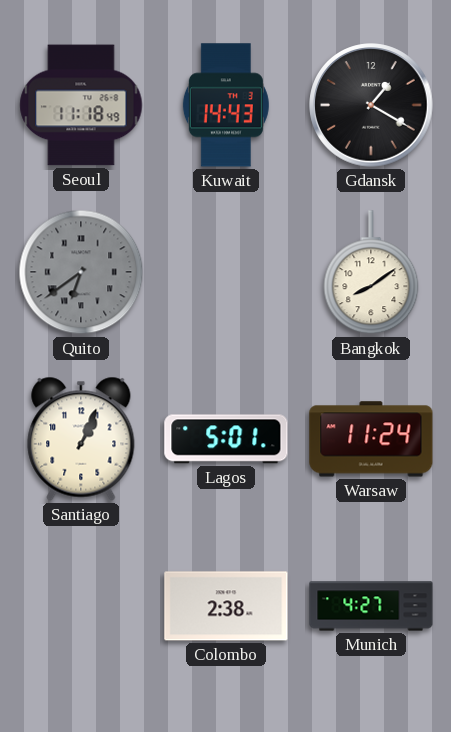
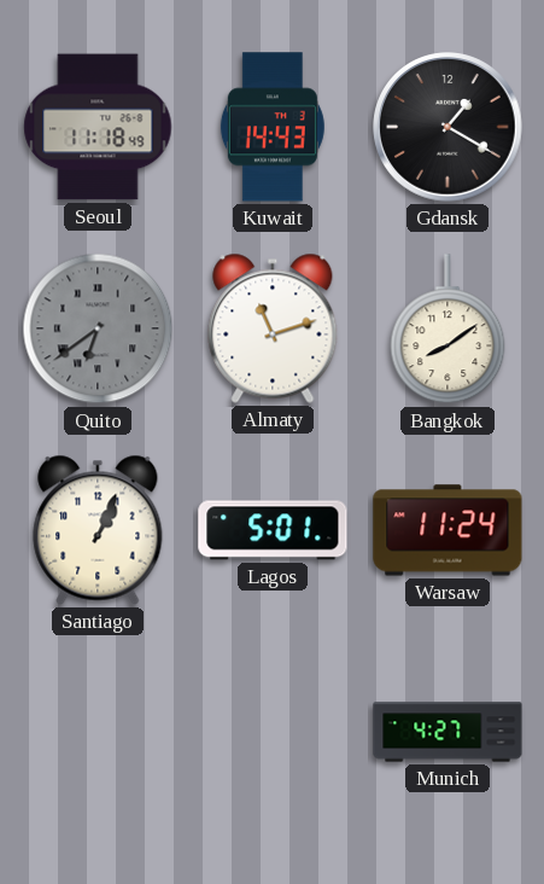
Almaty: none -> 11:12 (273, 328)
Colombo: 2:38 -> none (226, 606)
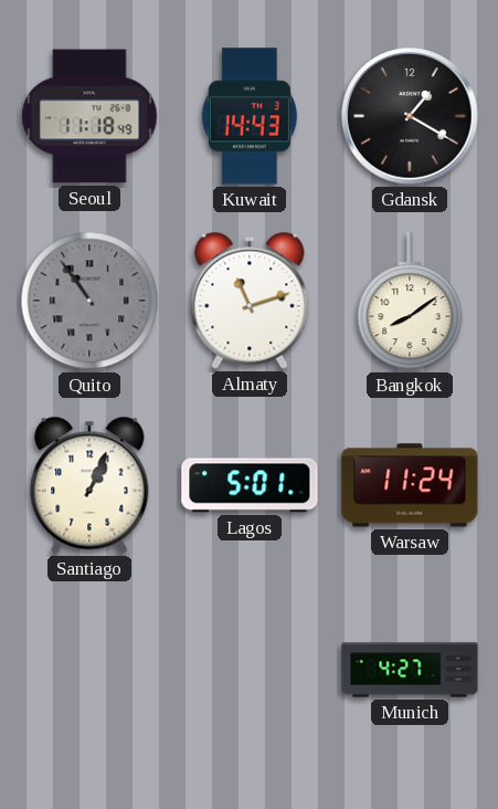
Quito: 6:39 -> 10:54 (89, 301)
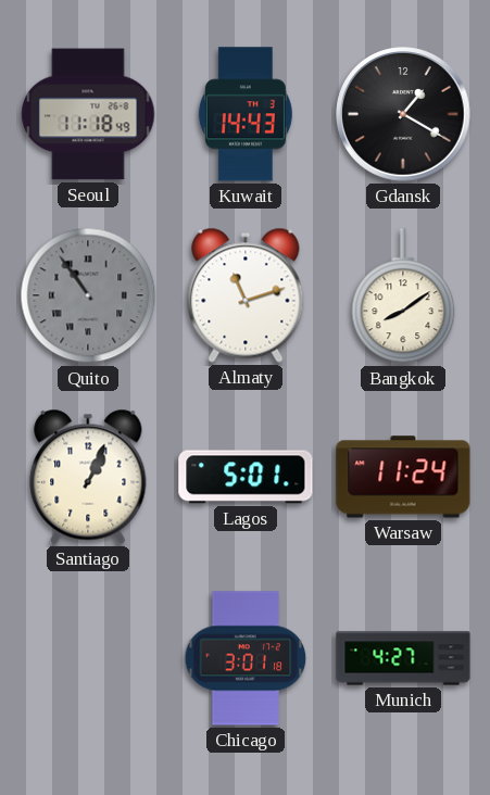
Chicago: none -> 3:01 (246, 658)
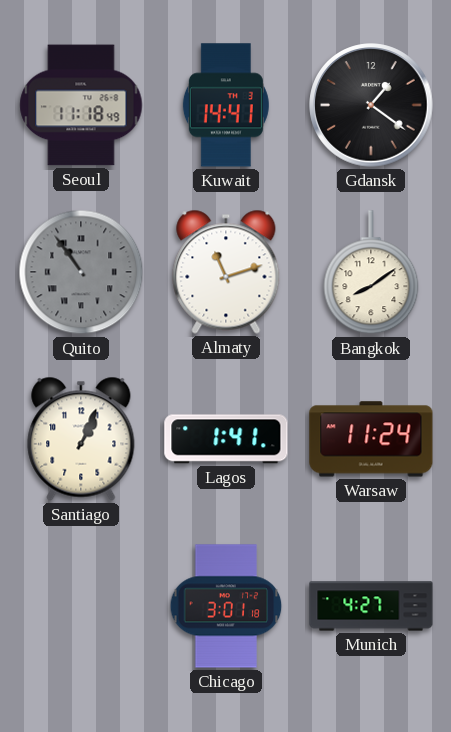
Kuwait: 14:43 -> 14:41 (226, 105)
Gdansk: 1:20 -> 1:21 (371, 105)
Lagos: 5:01 -> 1:41 (226, 439)
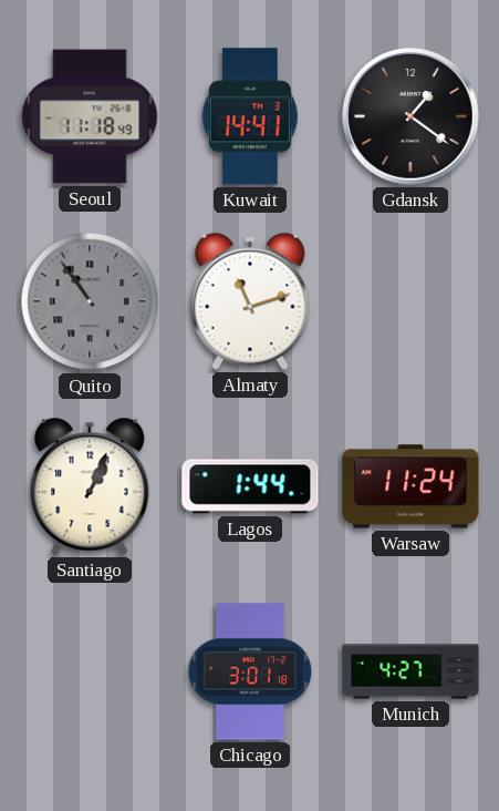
Bangkok: 8:09 -> none (371, 273)
Lagos: 1:41 -> 1:44 (250, 486)
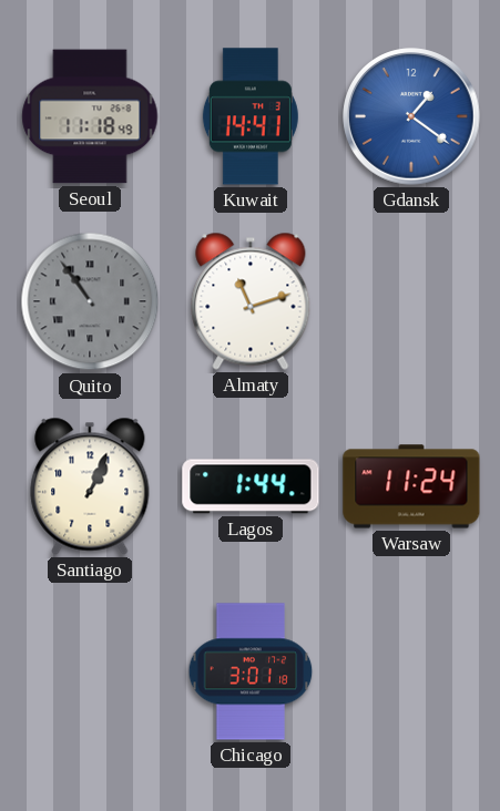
Gdansk dial: black -> blue (411, 116)
Munich: 4:27 -> none (410, 671)
